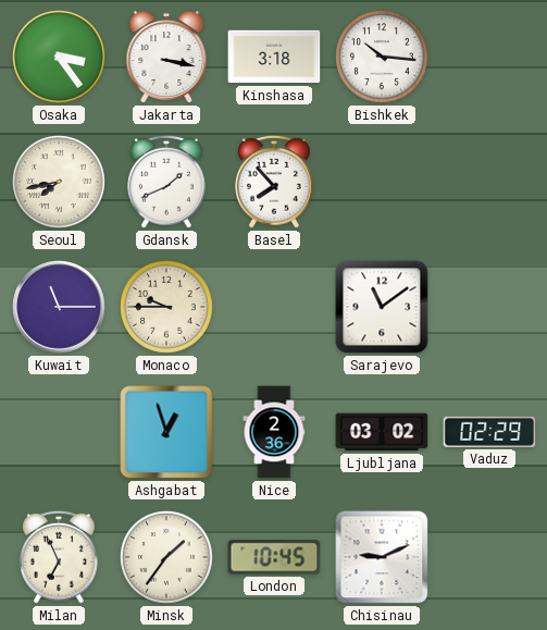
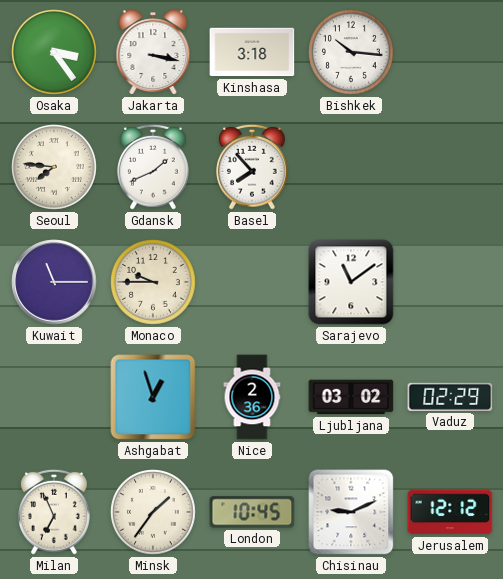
Seoul: 7:43 -> 7:46 (55, 168)
Jerusalem: none -> 12:12 (450, 512)
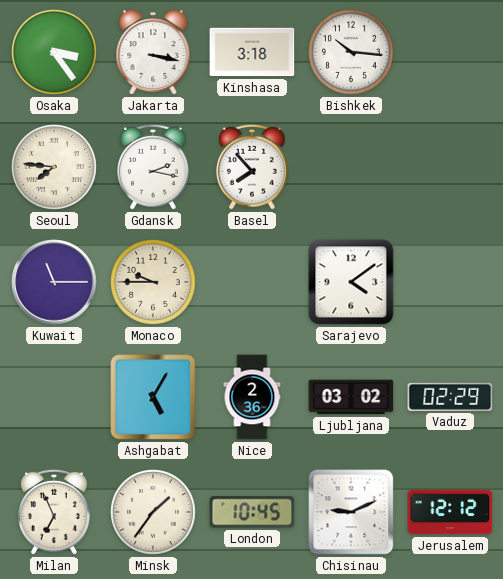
Gdansk: 1:41 -> 2:17 (154, 167)
Sarajevo: 11:09 -> 4:09 (351, 282)
Ashgabat: 12:57 -> 5:05 (153, 397)
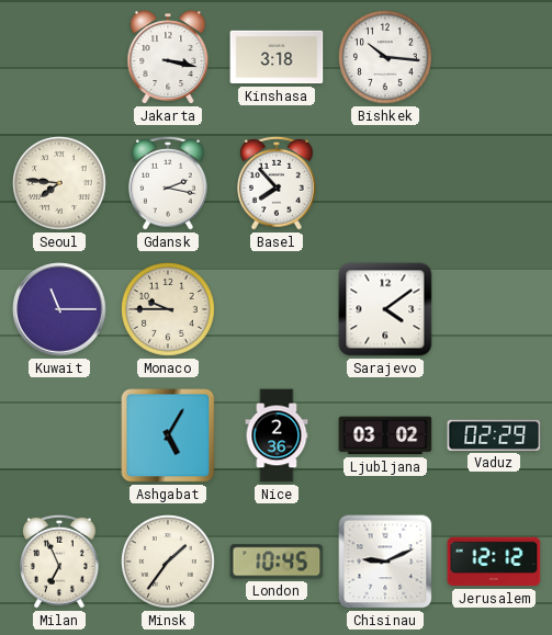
Osaka: 3:24 -> none (55, 53)
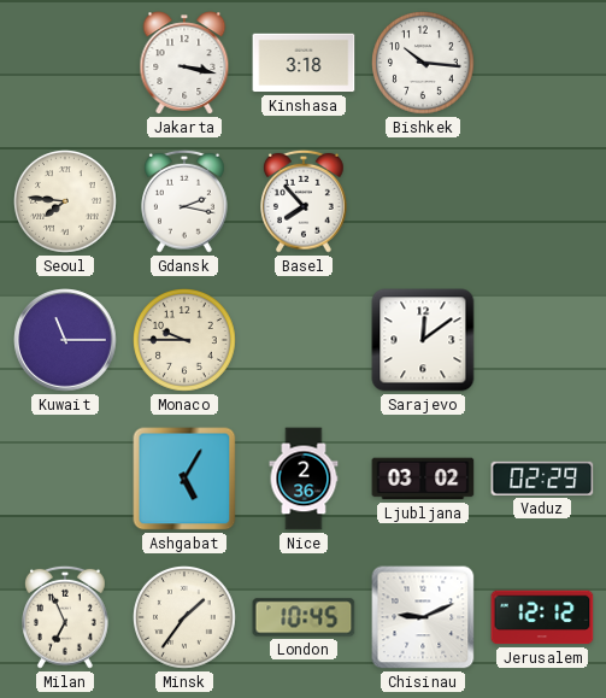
Sarajevo: 4:09 -> 12:09 (423, 340)
